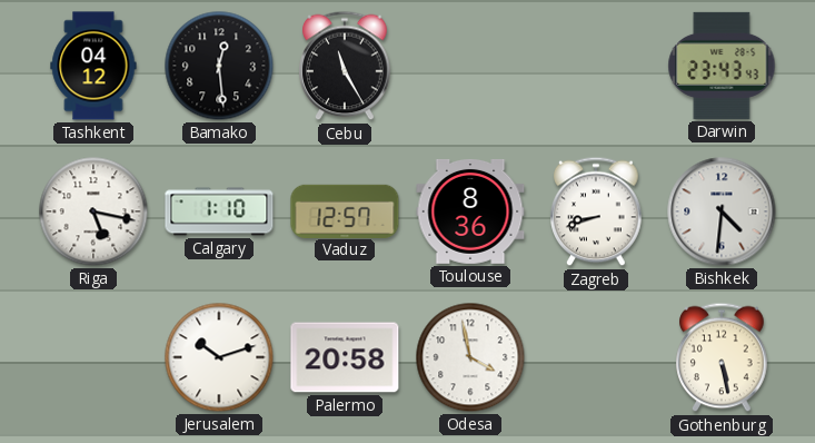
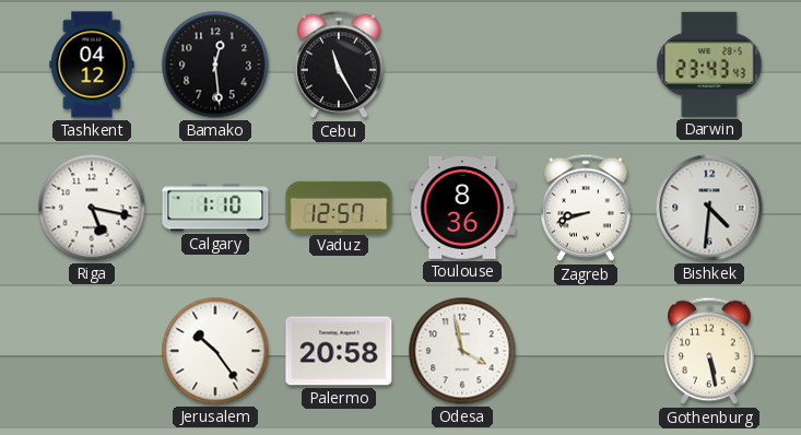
Jerusalem: 10:12 -> 10:24 (215, 351)
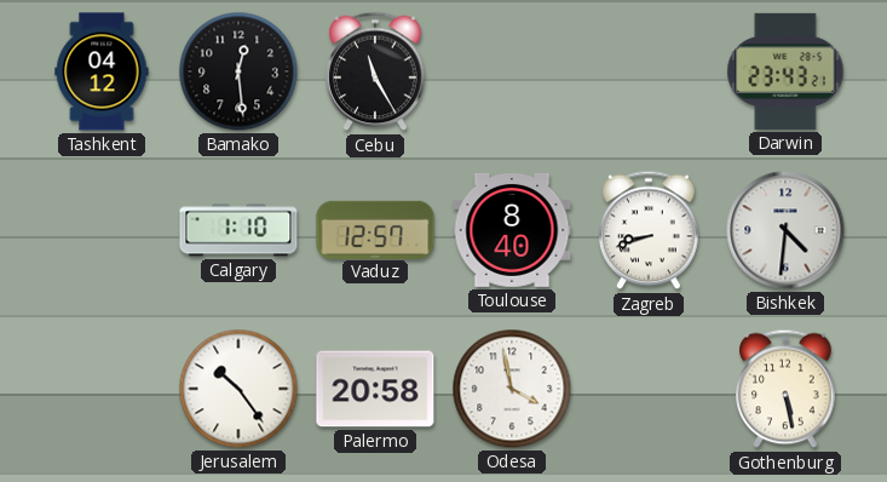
Darwin: 23:43:43 -> 23:43:21 (785, 71)
Riga: 5:17 -> none (92, 208)
Toulouse: 8:36 -> 8:40 (512, 230)
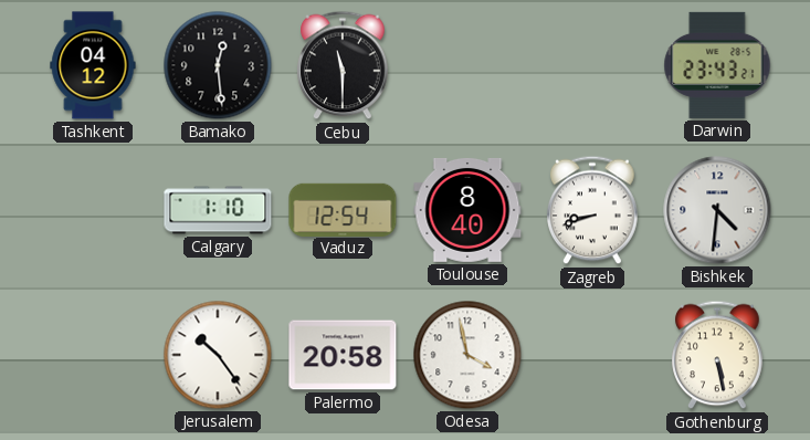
Cebu: 11:25 -> 11:30 (343, 65)
Vaduz: 12:57 -> 12:54 (343, 209)
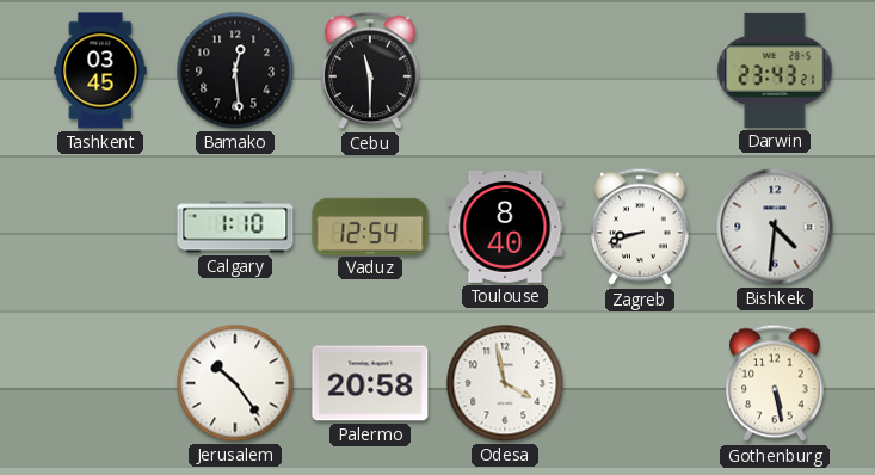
Tashkent: 04:12 -> 03:45 (100, 70)
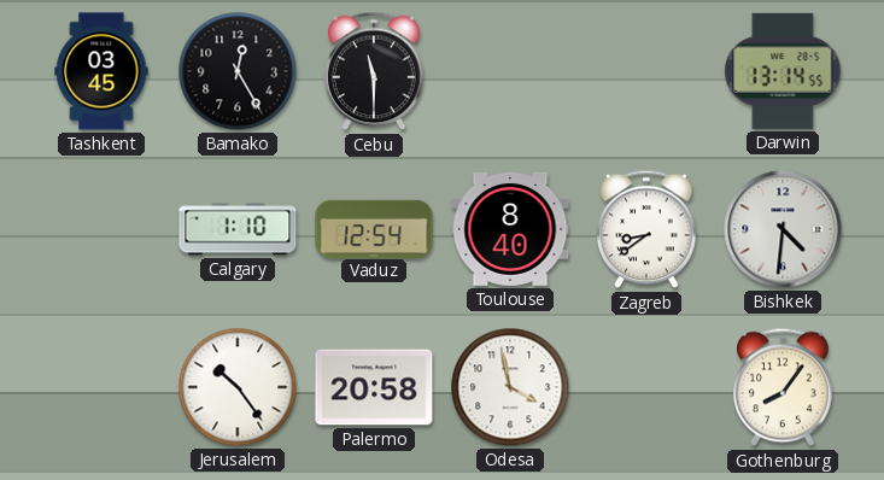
Bamako: 12:29 -> 12:25 (238, 71)
Darwin: 23:43 -> 13:14 (783, 71)
Zagreb: 8:42 -> 8:39 (646, 229)
Gothenburg: 5:28 -> 8:06 (783, 387)
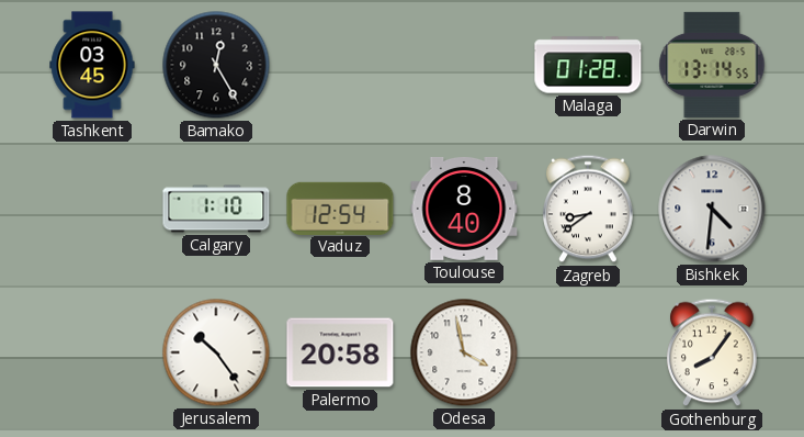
Cebu: 11:30 -> none (374, 71)
Malaga: none -> 01:28 (588, 65)
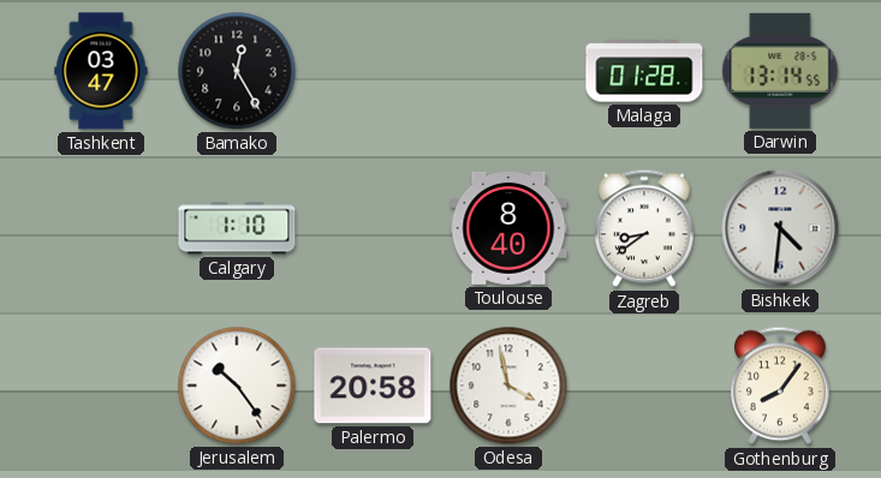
Tashkent: 03:45 -> 03:47 (101, 71)
Vaduz: 12:54 -> none (340, 208)
